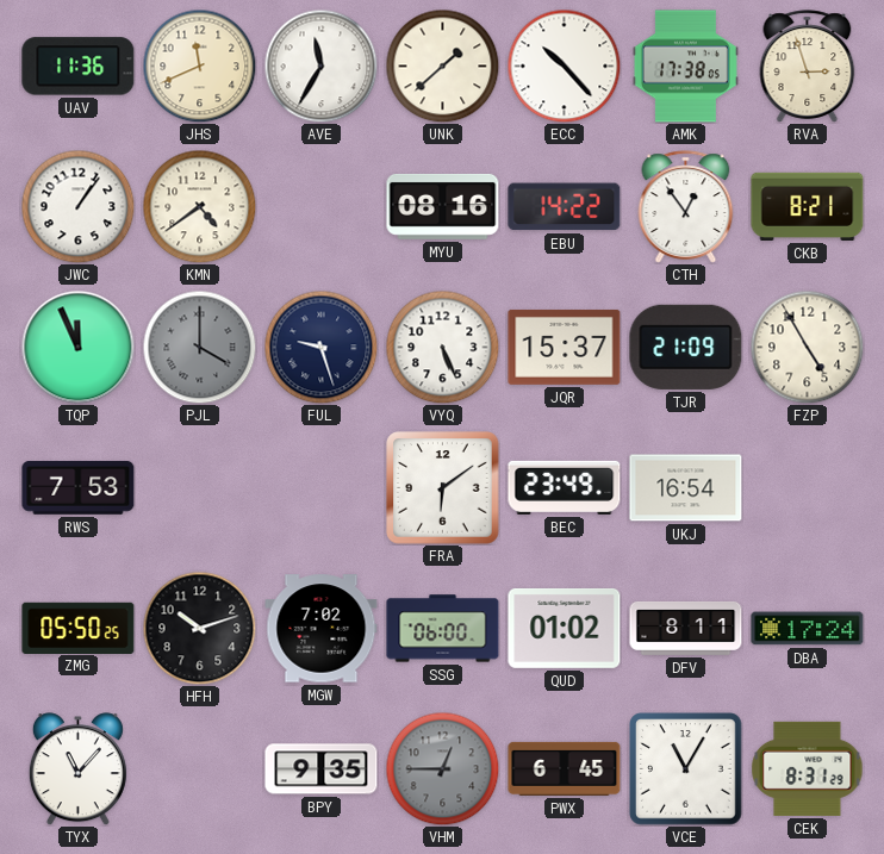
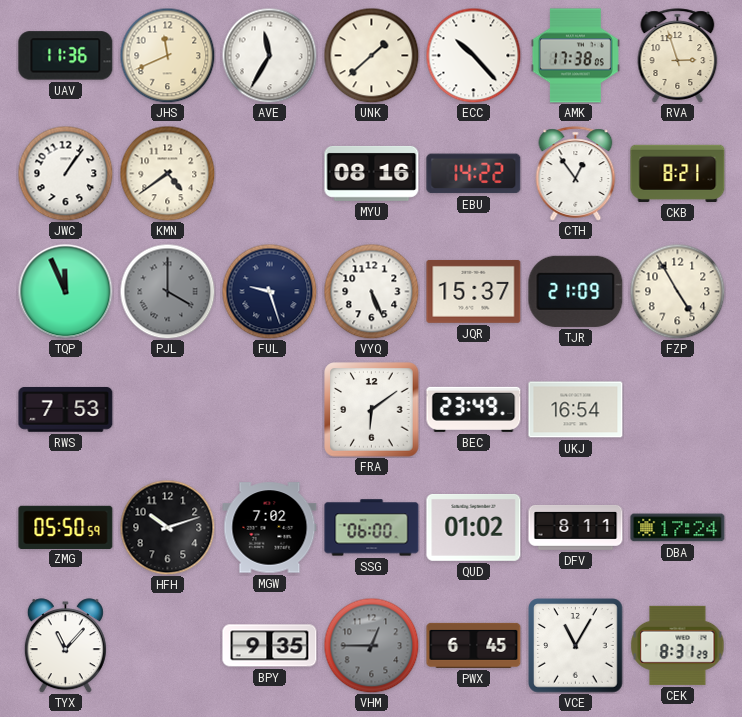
ZMG: 05:50:25 -> 05:50:59 (66, 527)
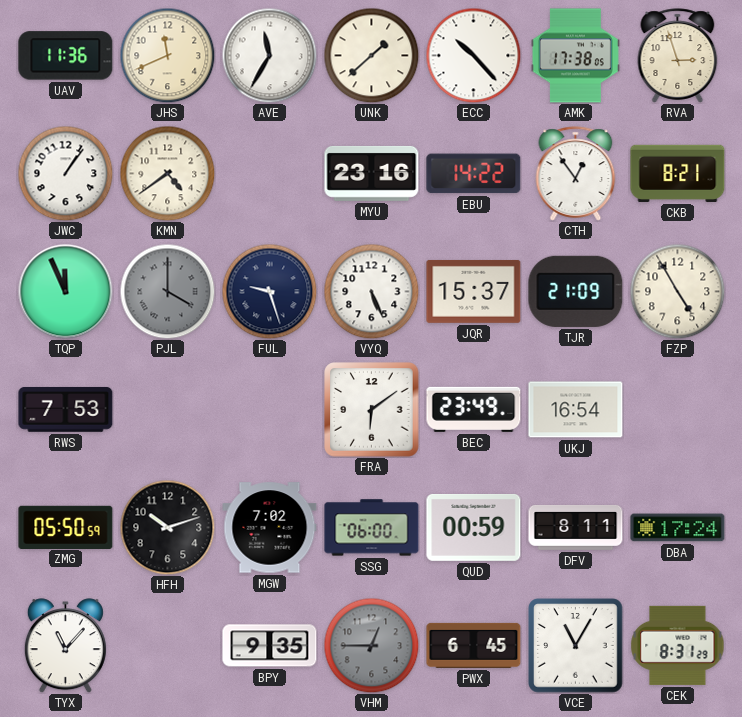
MYU: 08:16 -> 23:16 (372, 173)
QUD: 01:02 -> 00:59 (474, 527)
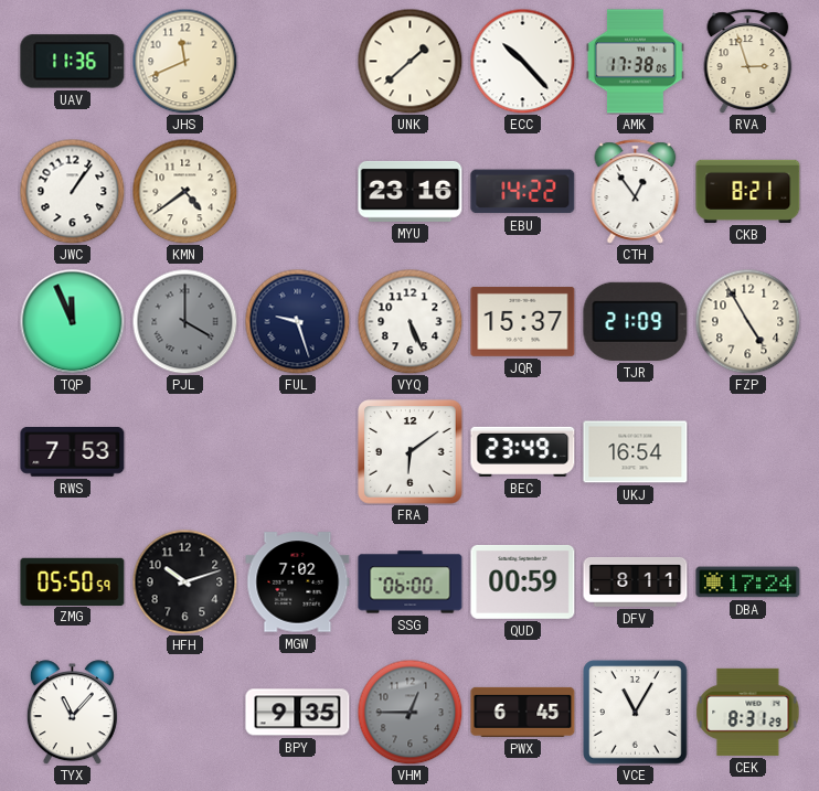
AVE: 11:35 -> none (269, 55)
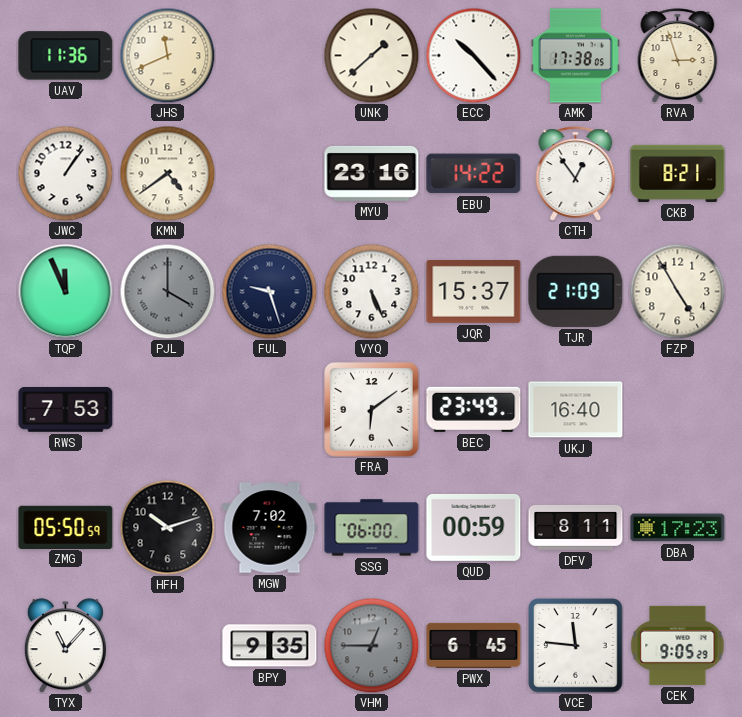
UKJ: 16:54 -> 16:40 (576, 410)
DBA: 17:24 -> 17:23 (678, 528)
VCE: 11:05 -> 11:46 (576, 646)
CEK: 8:31 -> 9:05 (678, 645)
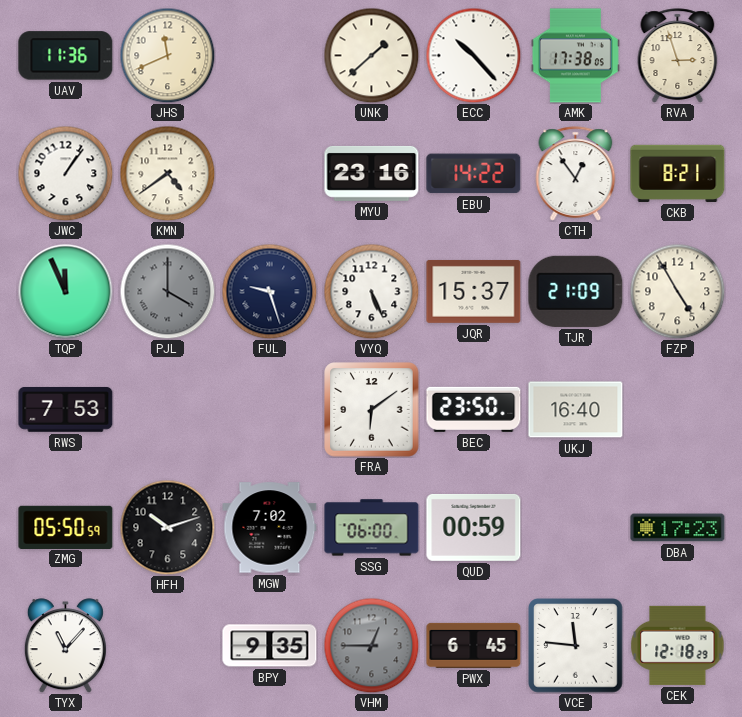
BEC: 23:49 -> 23:50 (474, 409)
DFV: 8:11 -> none (576, 527)
CEK: 9:05 -> 12:18 (678, 645)
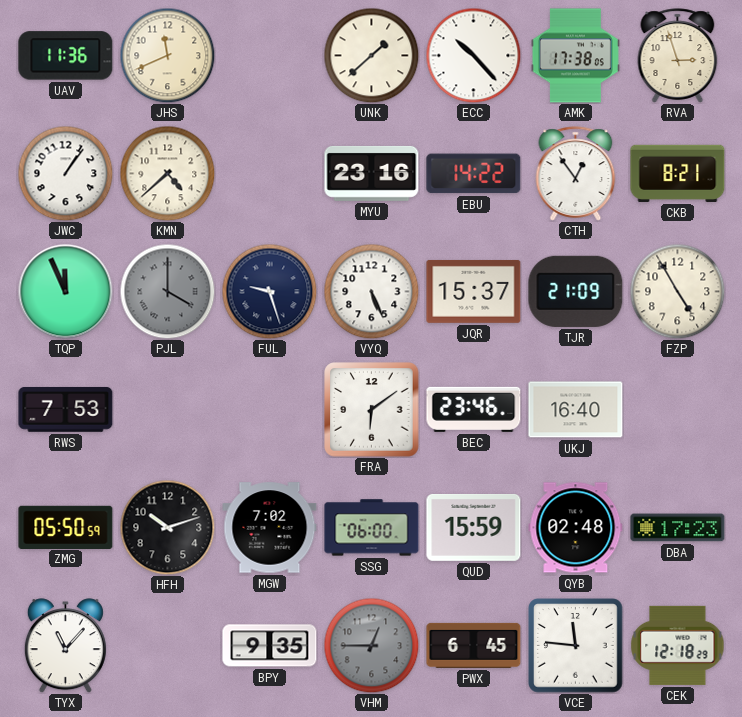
KMN: 4:39 -> 4:38 (167, 173)
BEC: 23:50 -> 23:46 (474, 409)
QUD: 00:59 -> 15:59 (474, 527)
QYB: none -> 02:48 (576, 528)
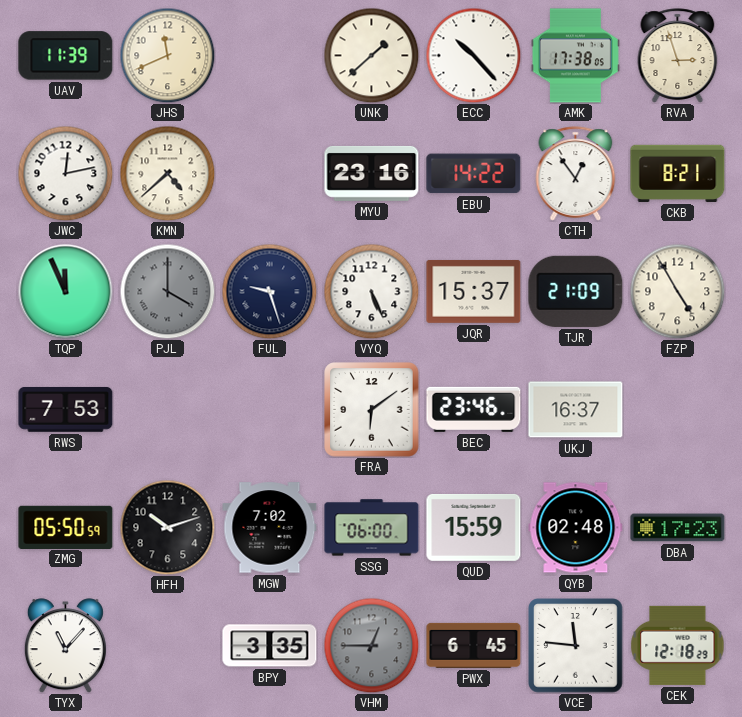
UAV: 11:36 -> 11:39 (66, 56)
JWC: 1:06 -> 12:13 (65, 173)
UKJ: 16:40 -> 16:37 (576, 410)
BPY: 9:35 -> 3:35 (270, 646)
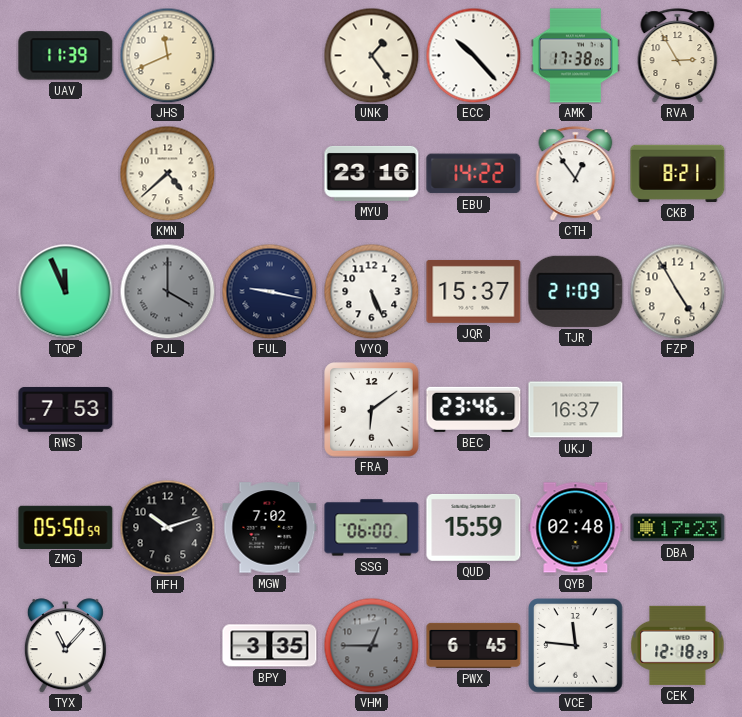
UNK: 1:38 -> 1:24 (371, 55)
RVA: 2:57 -> 2:55 (678, 56)
JWC: 12:13 -> none (65, 173)
FUL: 9:27 -> 9:17 (269, 291)
